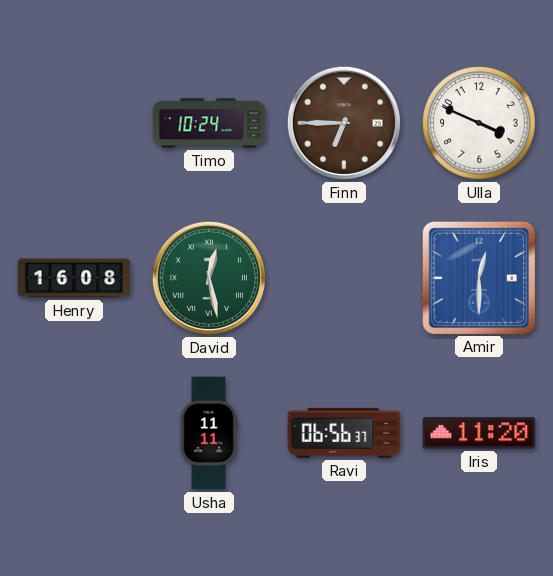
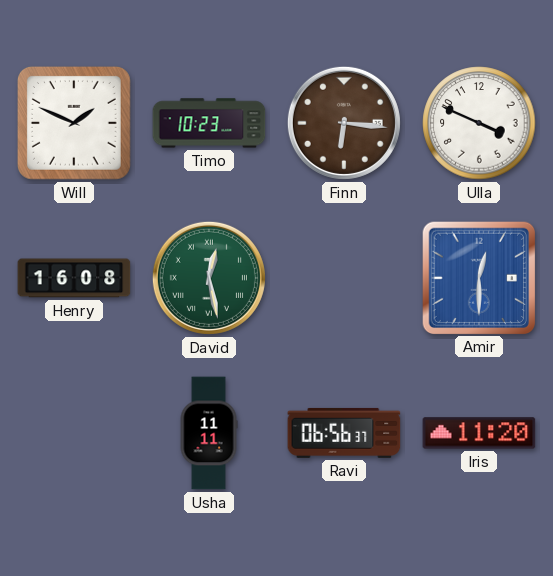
Will: none -> 1:49 (74, 123)
Timo: 10:24 -> 10:23 (209, 123)
Finn: 6:45 -> 6:16 (344, 123)
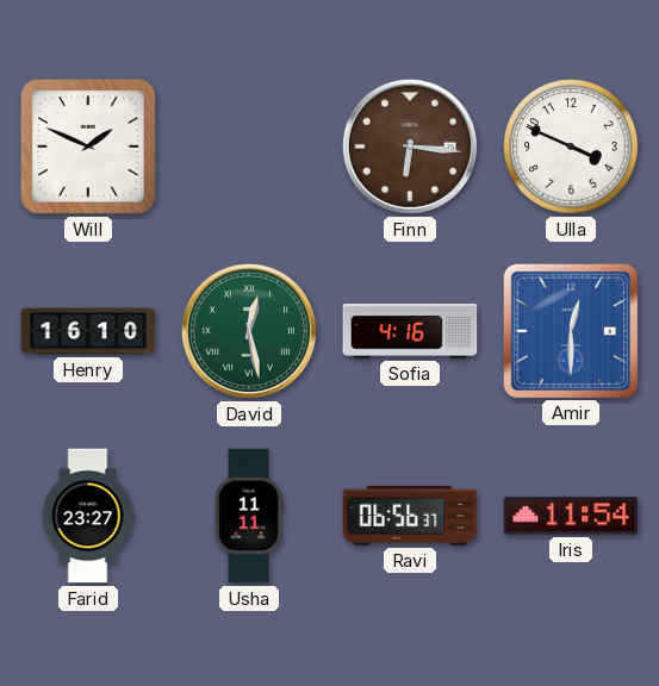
Timo: 10:23 -> none (209, 123)
Henry: 16:08 -> 16:10 (88, 331)
Sofia: none -> 4:16 (410, 331)
Farid: none -> 23:27 (88, 516)
Iris: 11:20 -> 11:54 (571, 516)
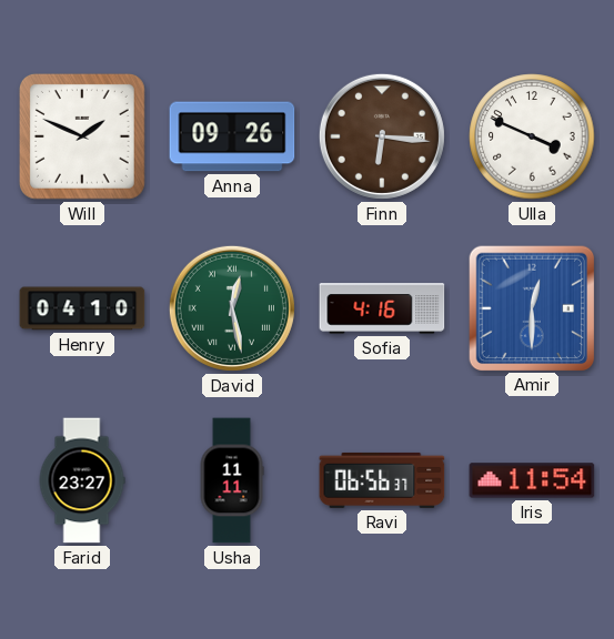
Anna: none -> 09:26 (232, 136)
Henry: 16:10 -> 04:10 (82, 308)
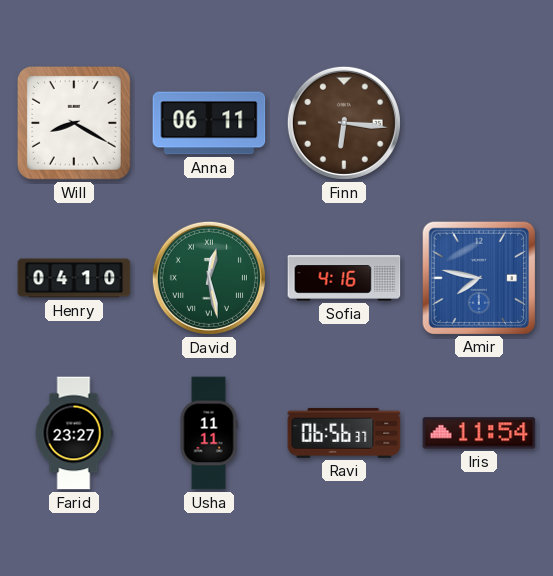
Will: 1:49 -> 8:20 (74, 123)
Anna: 09:26 -> 06:11 (209, 123)
Ulla: 3:49 -> none (532, 136)
Amir: 12:30 -> 7:47 (478, 277)
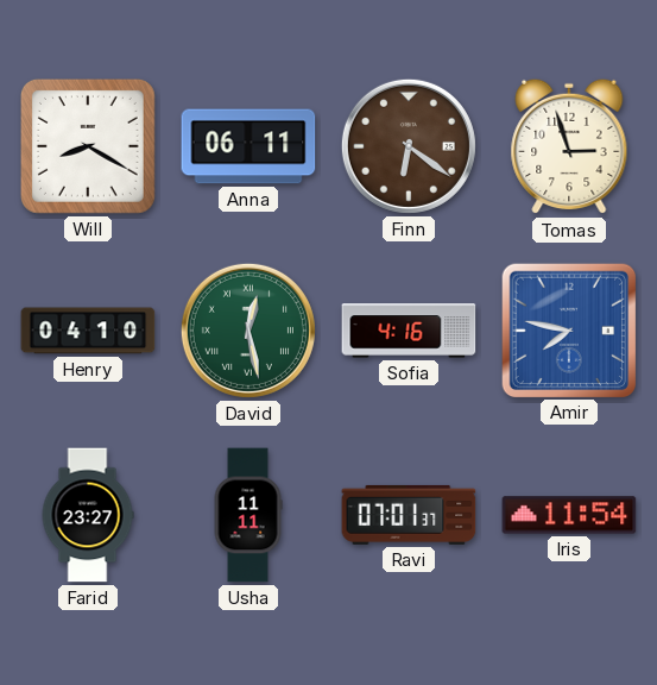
Finn: 6:16 -> 6:21 (409, 146)
Tomas: none -> 2:57 (569, 146)
Ravi: 06:56 -> 07:01 (409, 515)
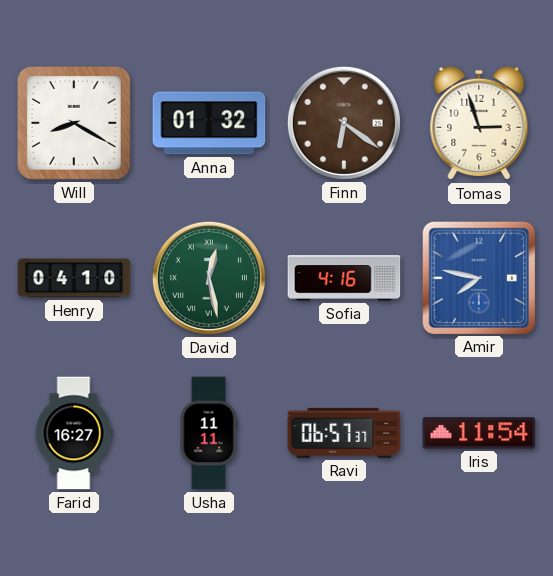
Anna: 06:11 -> 01:32 (209, 123)
Farid: 23:27 -> 16:27 (74, 433)
Ravi: 07:01 -> 06:57 (344, 433)
